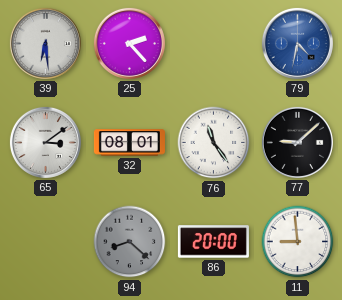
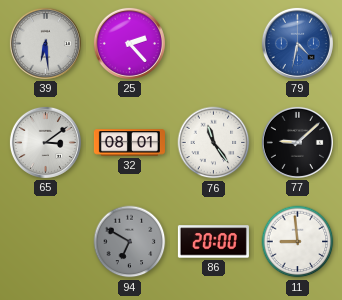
94: 8:22 -> 6:50 (130, 242)
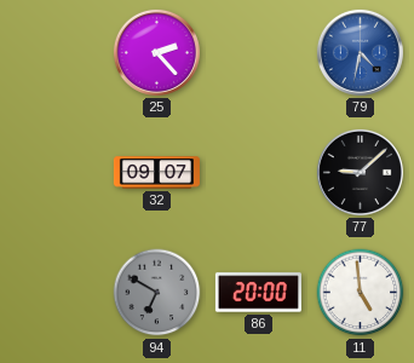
39: 6:29 -> none (45, 43)
65: 3:09 -> none (45, 142)
32: 08:01 -> 09:07 (156, 173)
76: 11:24 -> none (214, 143)
11: 8:59 -> 4:59 (361, 293)
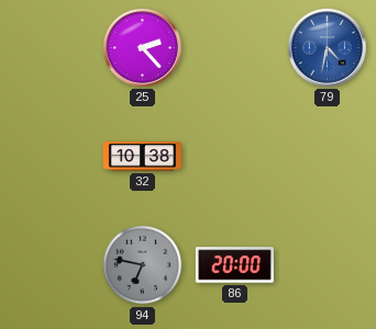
32: 09:07 -> 10:38 (142, 157)
77: 9:08 -> none (360, 172)
94: 6:50 -> 6:47 (143, 265)
11: 4:59 -> none (361, 293)
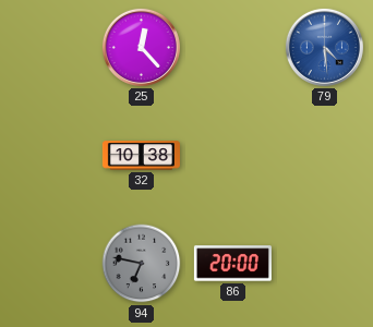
25: 2:23 -> 12:23 (141, 47)
79: 4:32 -> 4:29 (324, 47)
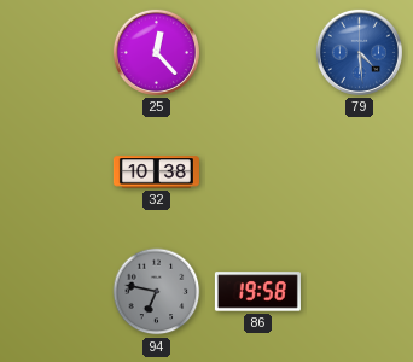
86: 20:00 -> 19:58 (257, 292)
